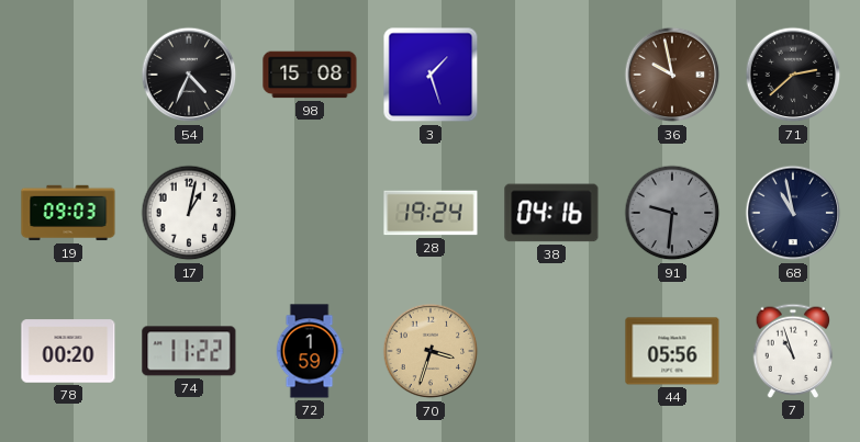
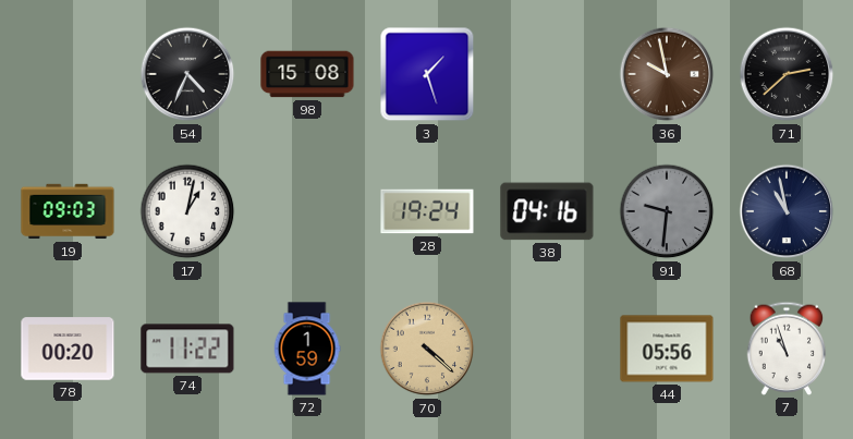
70: 3:33 -> 4:22 (427, 349)
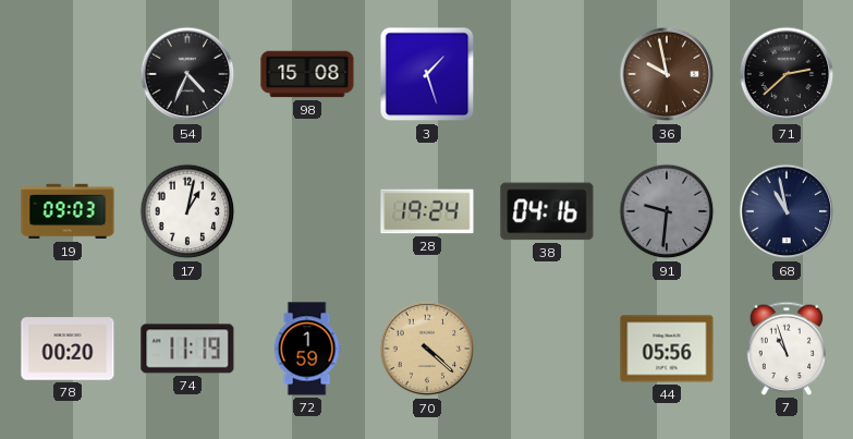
74: 11:22 -> 11:19 (187, 349)
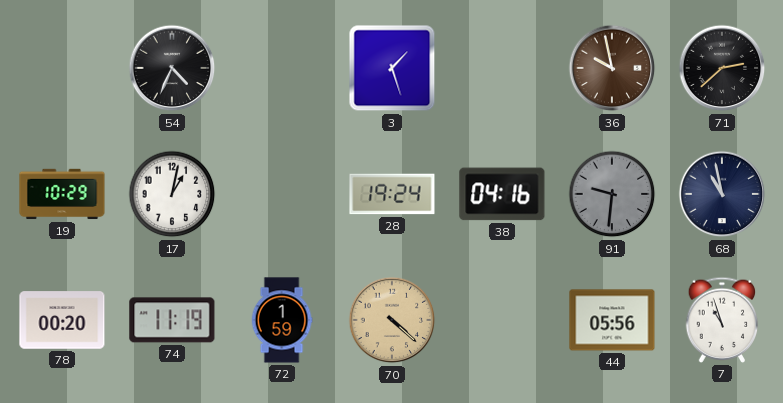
98: 15:08 -> none (307, 74)
19: 09:03 -> 10:29 (62, 194)
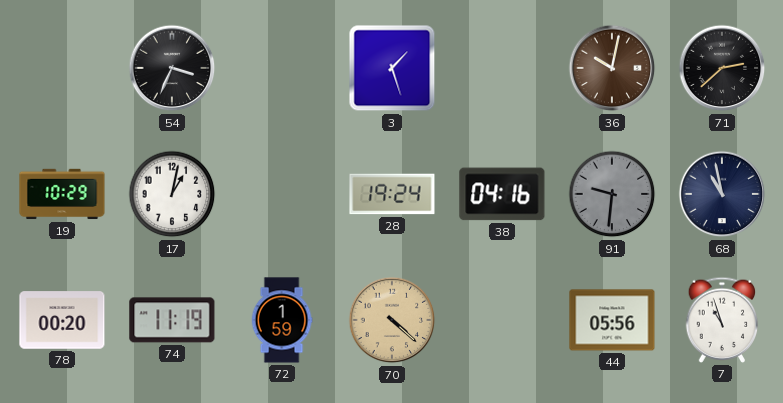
54: 4:34 -> 3:34 (172, 68)
36: 9:58 -> 10:02 (612, 68)
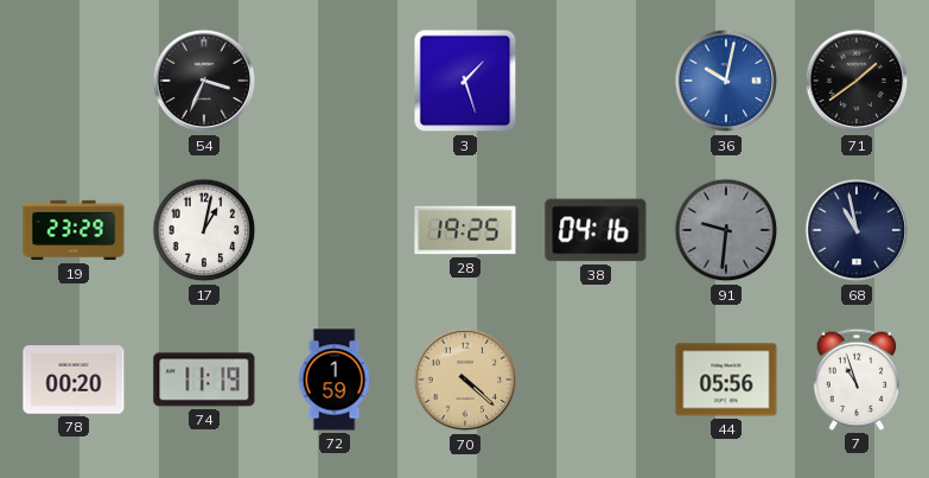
36 dial: brown -> blue (726, 81)
71: 2:38 -> 1:39 (857, 81)
19: 10:29 -> 23:29 (74, 230)
28: 19:24 -> 19:25 (465, 230)
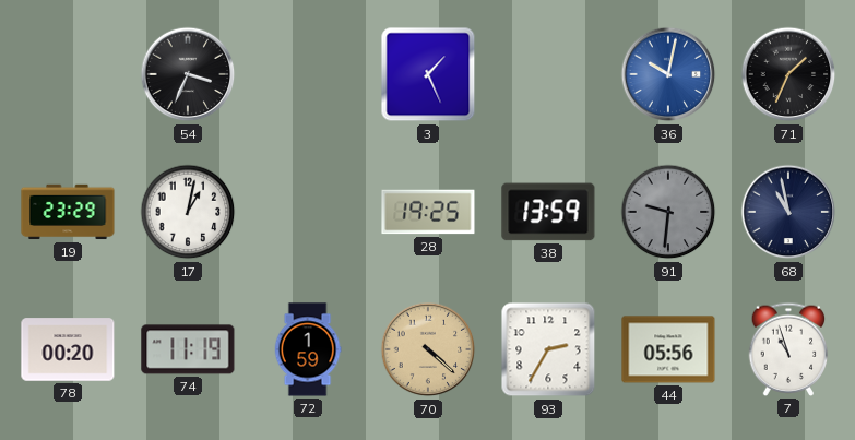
3: 1:27 -> 1:26 (428, 74)
71: 1:39 -> 1:34 (788, 74)
38: 04:16 -> 13:59 (548, 212)
93: none -> 2:35 (548, 349)
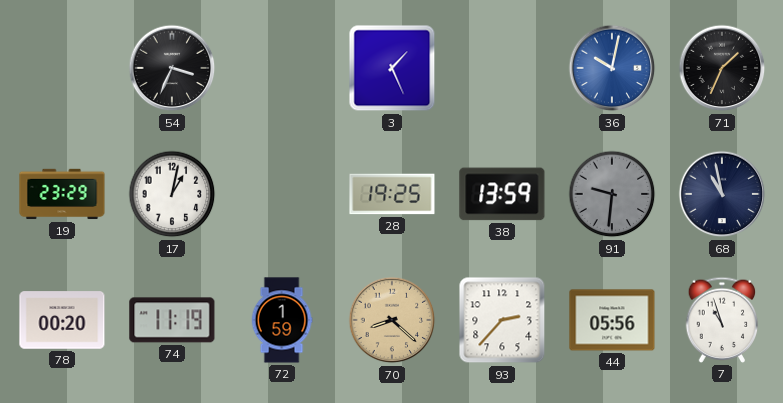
70: 4:22 -> 8:22 (392, 320)
93: 2:35 -> 2:37 (502, 320)
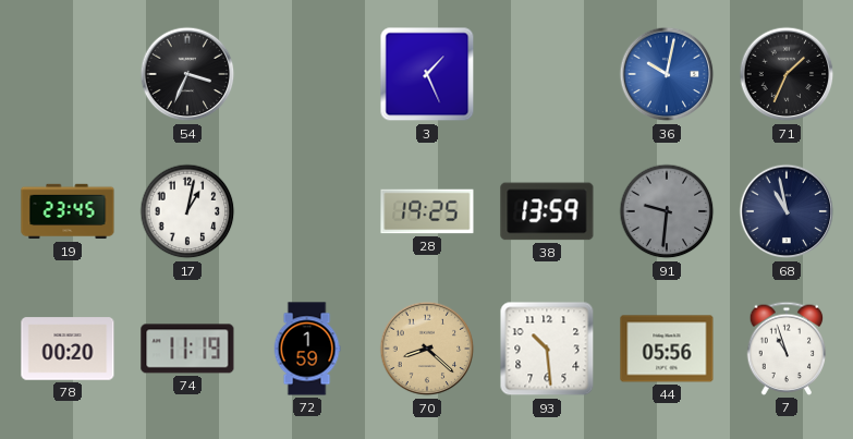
19: 23:29 -> 23:45 (68, 211)
93: 2:37 -> 10:29 (547, 349)
